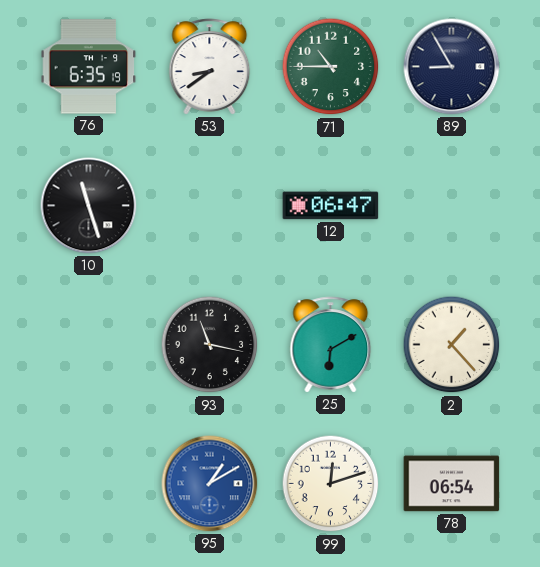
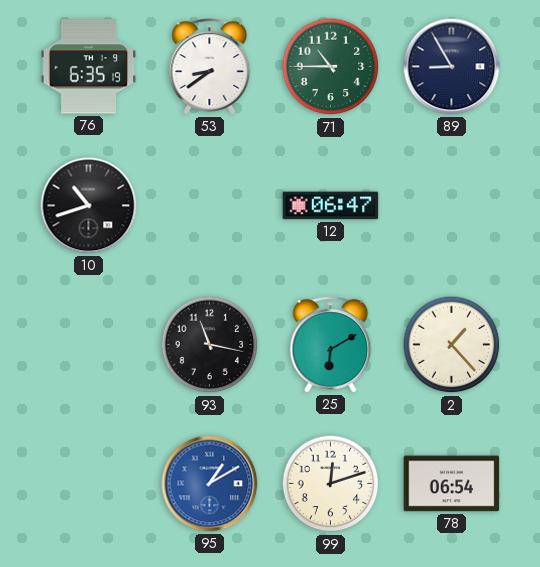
10: 11:27 -> 10:42 (89, 206)
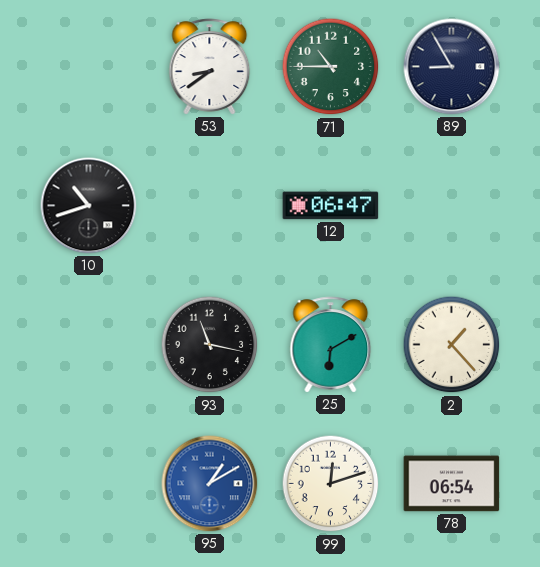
76: 6:35 -> none (89, 67)
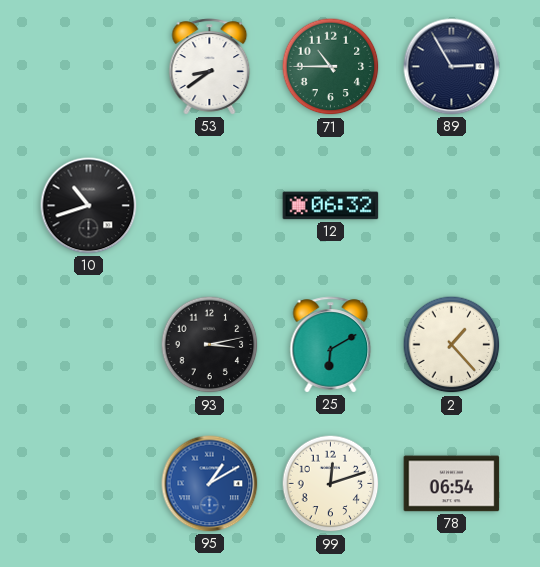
89: 8:55 -> 2:55 (452, 67)
12: 06:47 -> 06:32 (331, 206)
93: 11:17 -> 3:13 (210, 345)
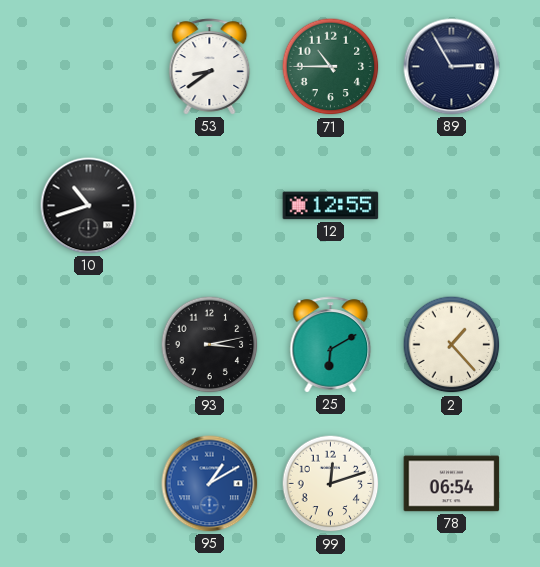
12: 06:32 -> 12:55 (331, 206)
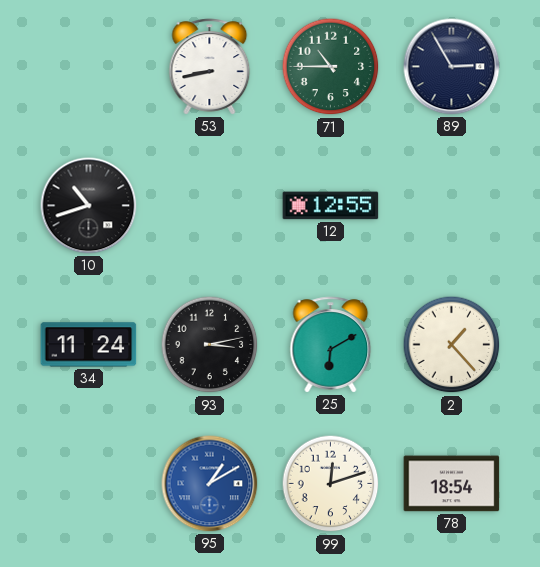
53: 8:39 -> 8:43 (210, 67)
34: none -> 11:24 (89, 345)
78: 06:54 -> 18:54 (452, 484)
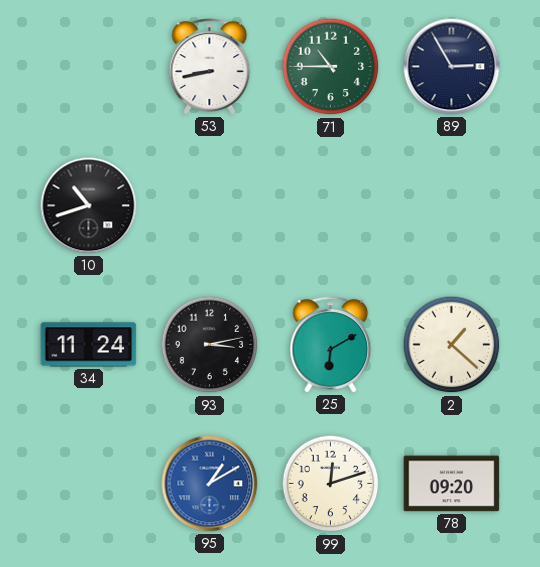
12: 12:55 -> none (331, 206)
2: 1:23 -> 1:22 (452, 345)
78: 18:54 -> 09:20 (452, 484)
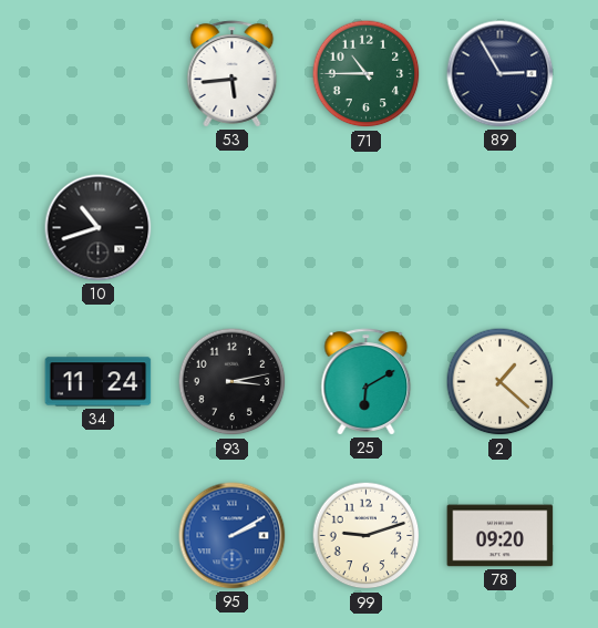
53: 8:43 -> 5:44 (233, 74)
95: 1:10 -> 2:10 (233, 536)
99: 12:12 -> 9:12 (367, 536)
